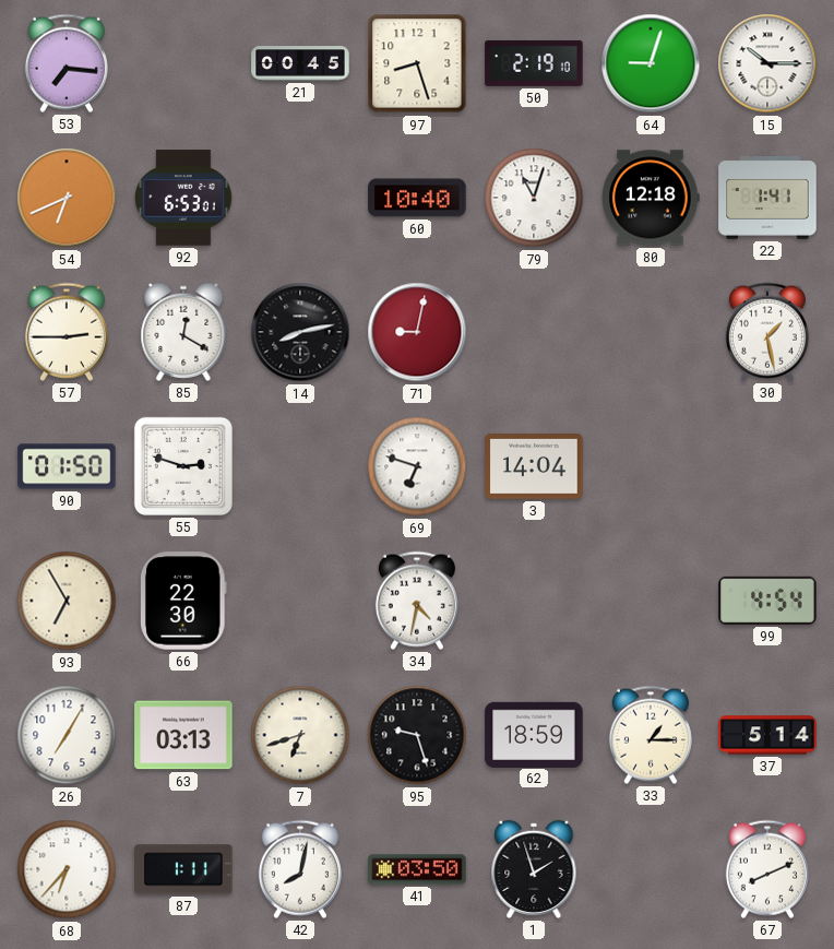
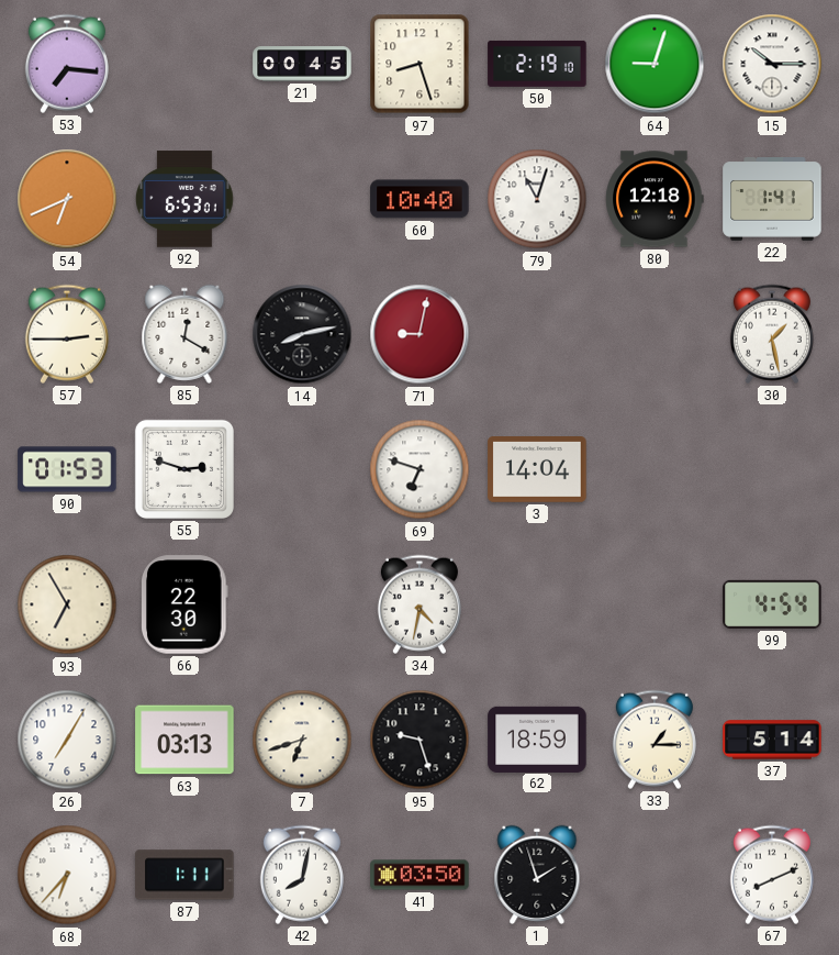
90: 01:50 -> 01:53 (67, 469)
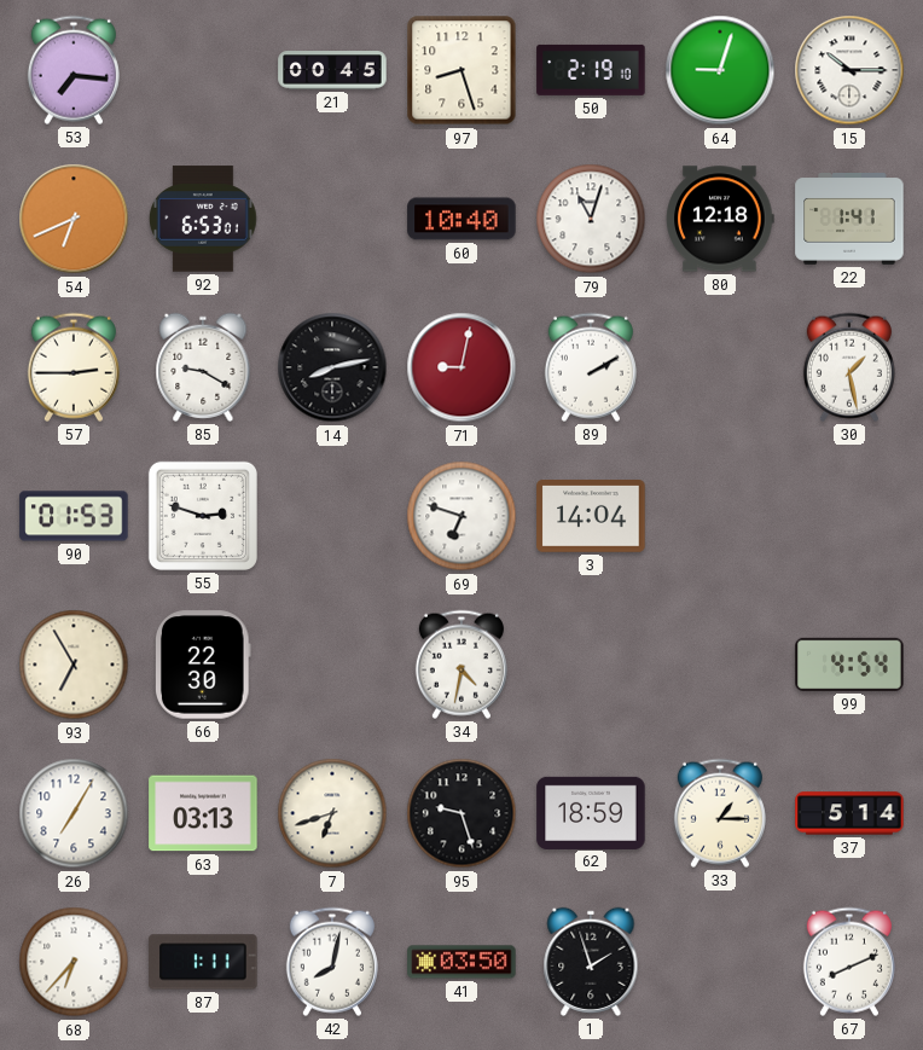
85: 12:20 -> 9:20 (203, 367)
89: none -> 2:10 (591, 367)
